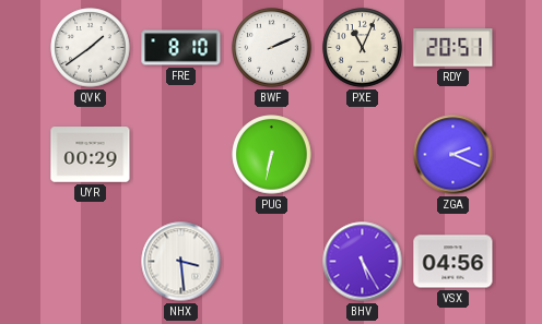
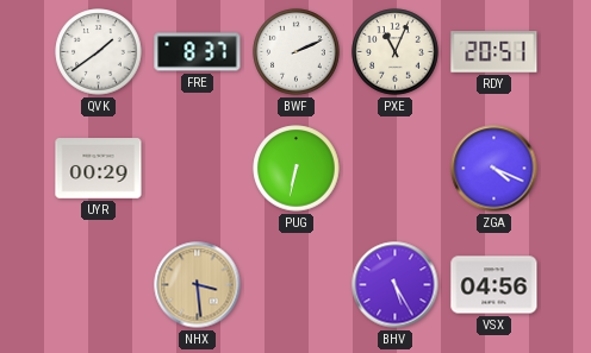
FRE: 8:10 -> 8:37 (198, 52)
ZGA: 2:19 -> 4:19 (494, 169)
NHX dial: white -> champagne (198, 285)
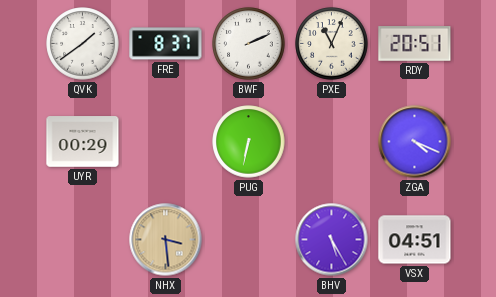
VSX: 04:56 -> 04:51 (415, 240)
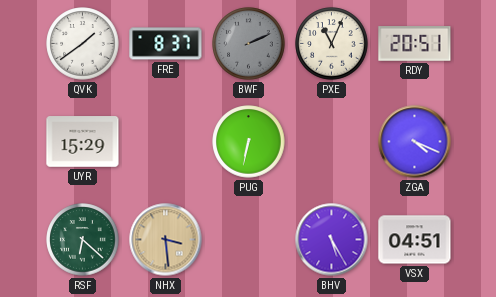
BWF dial: white -> grey (249, 44)
UYR: 00:29 -> 15:29 (83, 142)
RSF: none -> 6:22 (83, 240)
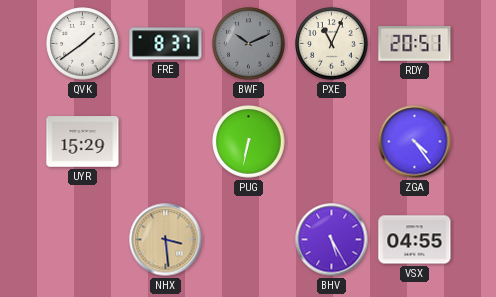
BWF: 2:11 -> 10:11 (249, 44)
ZGA: 4:19 -> 4:24 (415, 142)
RSF: 6:22 -> none (83, 240)
VSX: 04:51 -> 04:55 (415, 240)
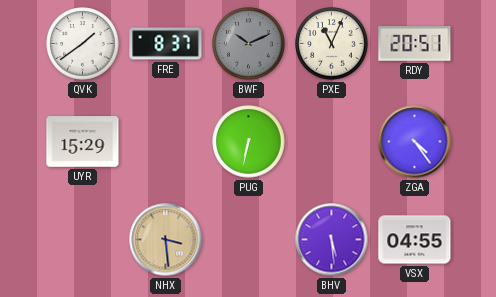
BHV: 5:25 -> 5:29 (332, 240)
